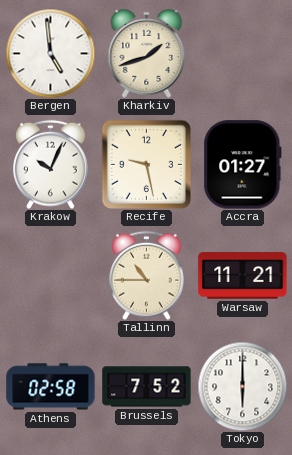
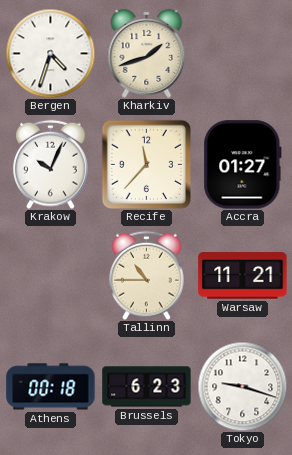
Bergen: 4:59 -> 4:33 (50, 53)
Recife: 9:28 -> 11:37 (146, 164)
Athens: 02:58 -> 00:18 (51, 387)
Brussels: 7:52 -> 6:23 (147, 387)
Tokyo: 6:00 -> 9:18 (242, 386)
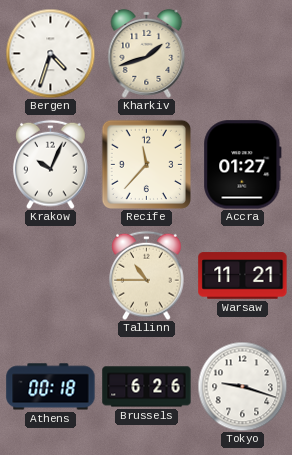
Brussels: 6:23 -> 6:26 (147, 387)
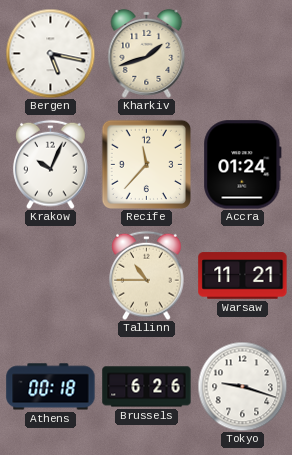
Bergen: 4:33 -> 5:17 (50, 53)
Accra: 01:27 -> 01:24 (243, 165)
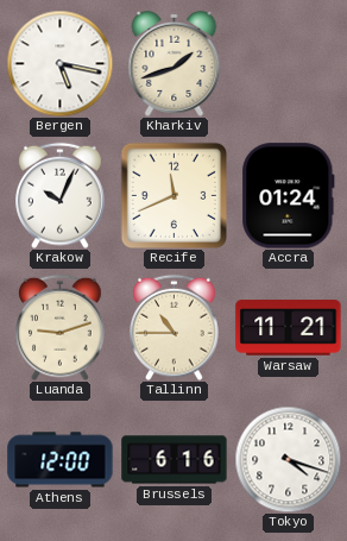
Recife: 11:37 -> 11:41 (173, 195)
Luanda: none -> 9:12 (61, 327)
Athens: 00:18 -> 12:00 (61, 460)
Brussels: 6:26 -> 6:16 (175, 460)
Tokyo: 9:18 -> 4:18 (288, 459)
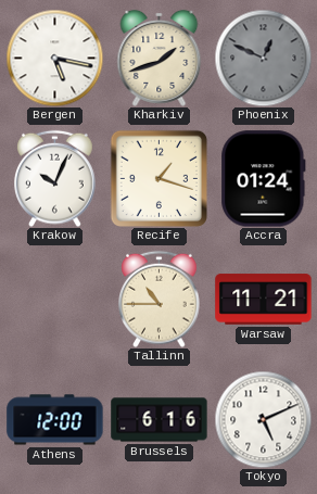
Phoenix: none -> 12:49 (263, 58)
Recife: 11:41 -> 1:18 (158, 178)
Luanda: 9:12 -> none (61, 327)
Tokyo: 4:18 -> 5:11 (263, 419)
